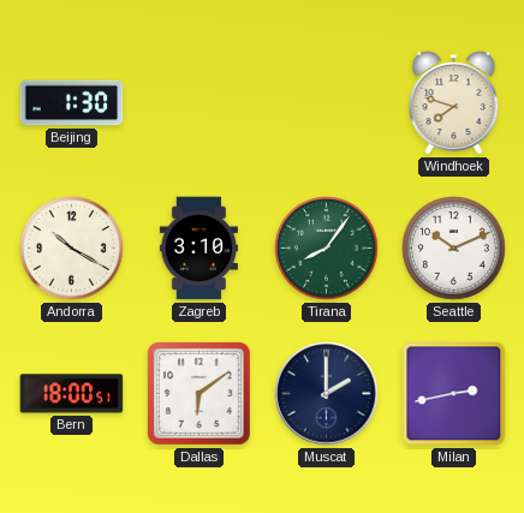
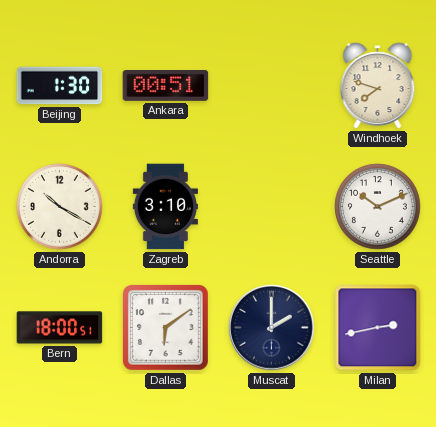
Ankara: none -> 00:51 (166, 86)
Tirana: 8:06 -> none (327, 249)
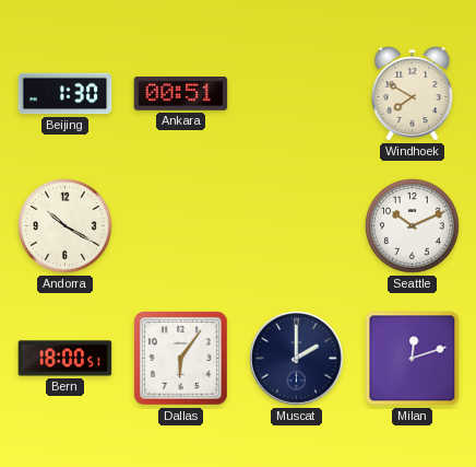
Windhoek: 7:48 -> 7:50 (413, 94)
Zagreb: 3:10 -> none (165, 207)
Dallas: 6:09 -> 6:06 (181, 359)
Milan: 2:43 -> 12:12 (413, 359)
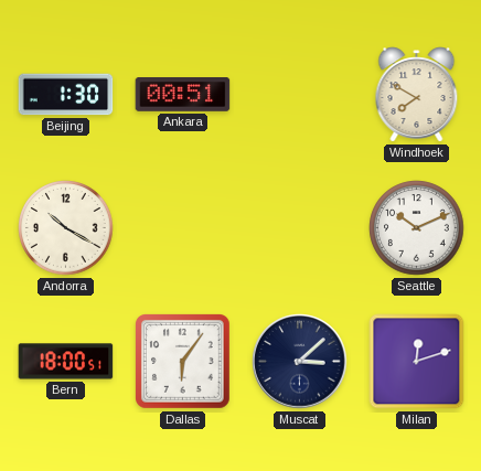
Muscat: 2:00 -> 3:08 (300, 362)
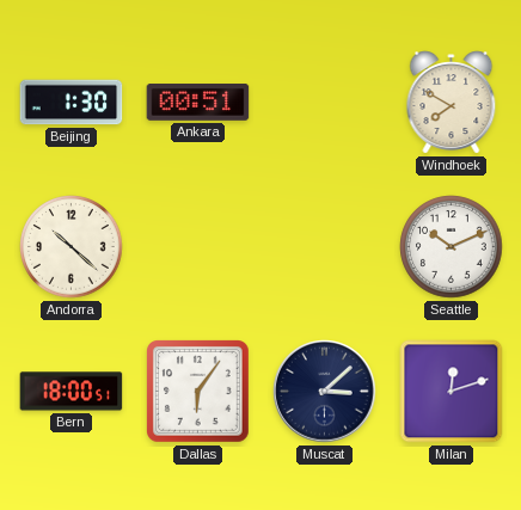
Andorra: 10:20 -> 10:22 (72, 247)
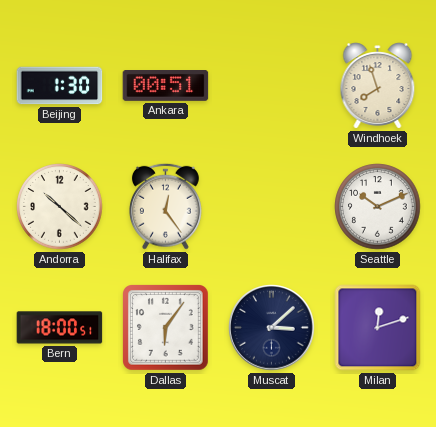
Windhoek: 7:50 -> 7:57 (378, 86)
Halifax: none -> 12:24 (165, 206)
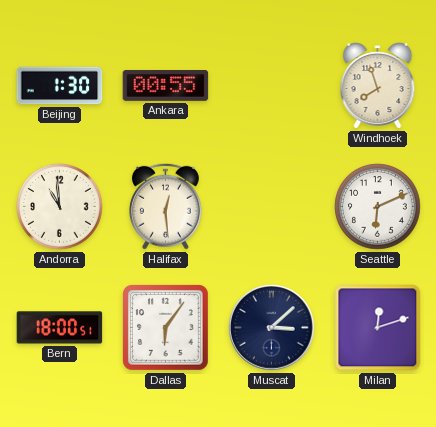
Ankara: 00:51 -> 00:55 (166, 86)
Andorra: 10:22 -> 10:59 (60, 207)
Halifax: 12:24 -> 12:29 (165, 206)
Seattle: 10:11 -> 6:11 (378, 207)
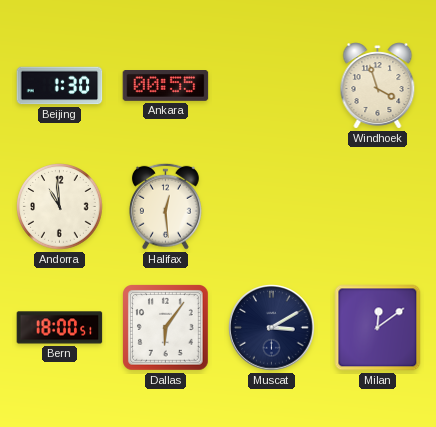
Windhoek: 7:57 -> 3:57 (378, 86)
Seattle: 6:11 -> none (378, 207)
Muscat: 3:08 -> 3:10 (272, 328)
Milan: 12:12 -> 12:09 (378, 328)
